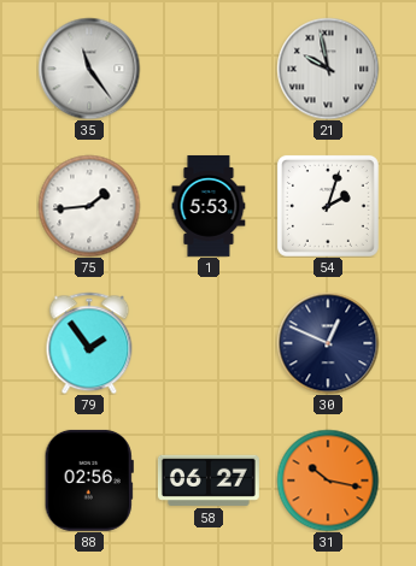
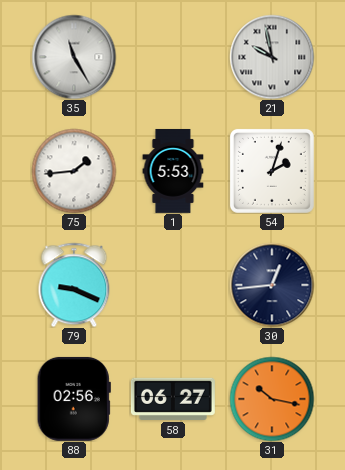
35: 11:24 -> 11:25 (74, 57)
79: 1:54 -> 9:19 (74, 285)
30: 12:49 -> 12:44 (272, 285)
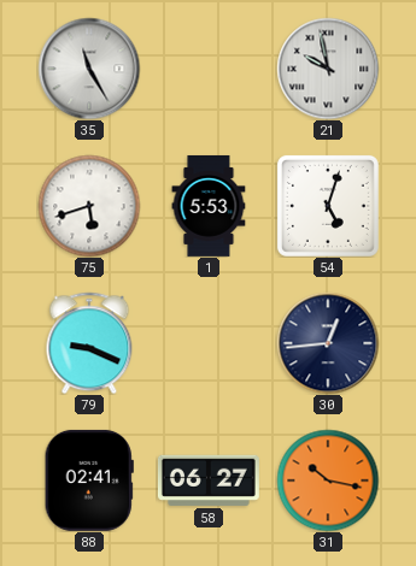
75: 1:44 -> 5:42 (89, 206)
54: 2:03 -> 5:03 (328, 206)
88: 02:56 -> 02:41 (89, 480)
